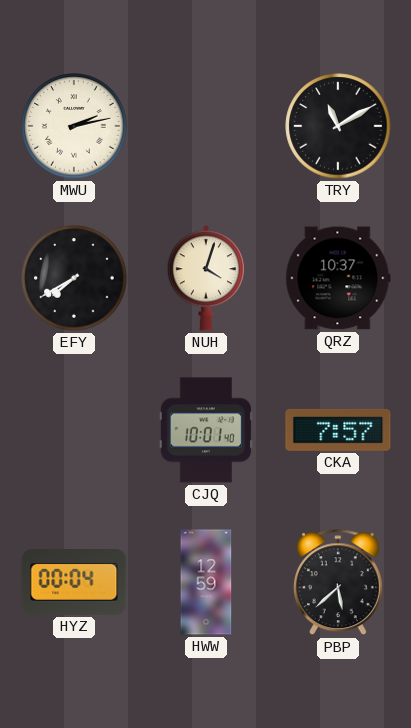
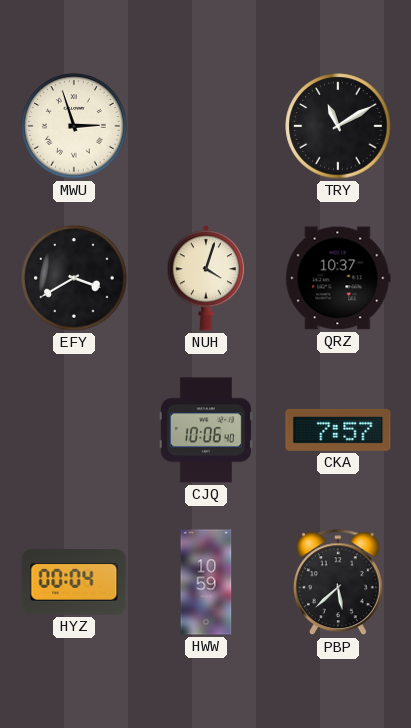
MWU: 2:13 -> 2:57 (74, 126)
EFY: 7:40 -> 3:40 (74, 278)
CJQ: 10:01 -> 10:06 (206, 430)
HWW: 12:59 -> 10:59 (206, 582)
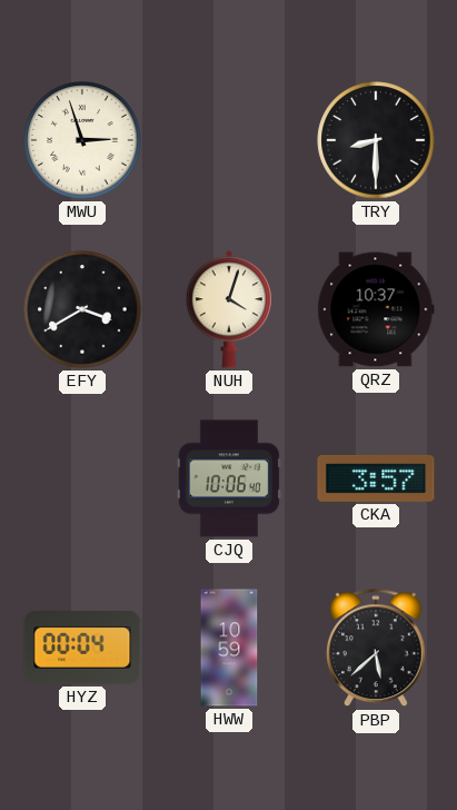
TRY: 11:10 -> 8:30 (376, 140)
CKA: 7:57 -> 3:57 (376, 478)
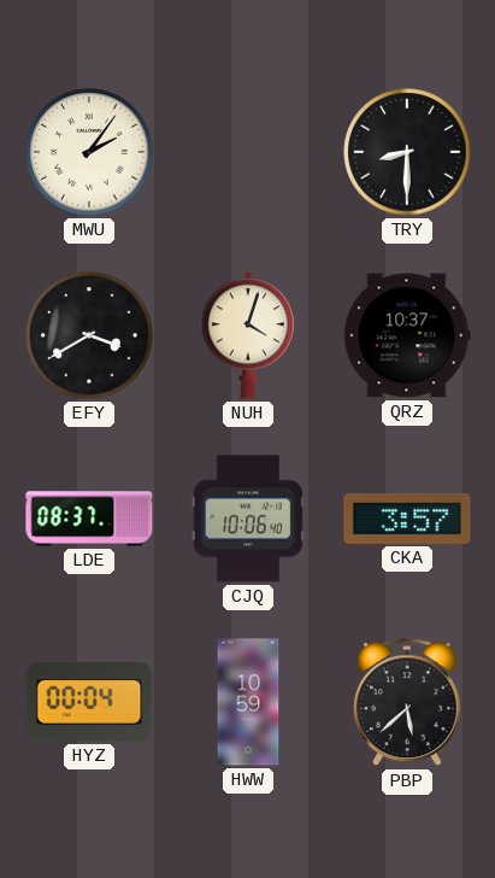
MWU: 2:57 -> 2:06 (89, 152)
LDE: none -> 08:37 (89, 519)
